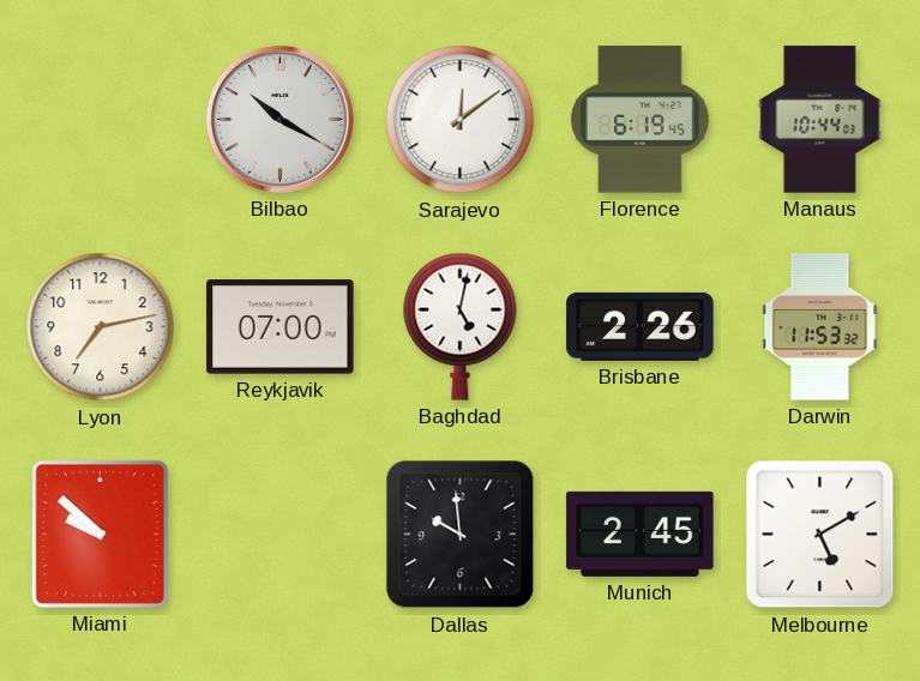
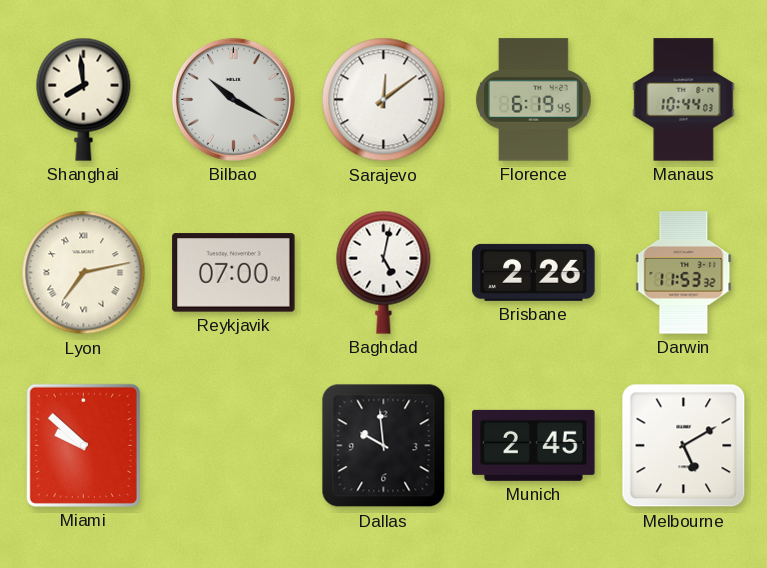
Shanghai: none -> 7:59 (84, 99)
Lyon numerals: Arabic -> Roman (84, 273)
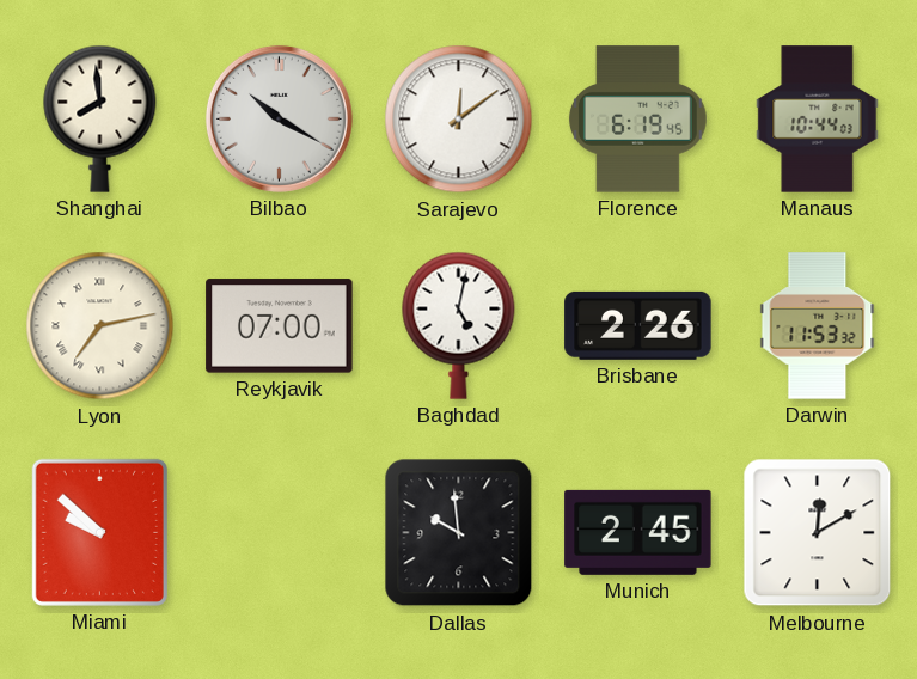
Melbourne: 5:10 -> 12:10 (818, 533)
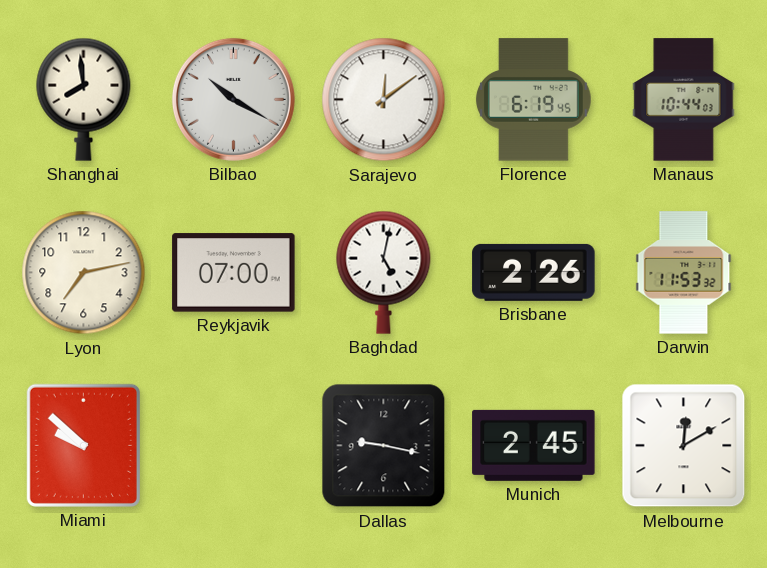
Lyon numerals: Roman -> Arabic (84, 273)
Dallas: 9:59 -> 9:17 (384, 446)
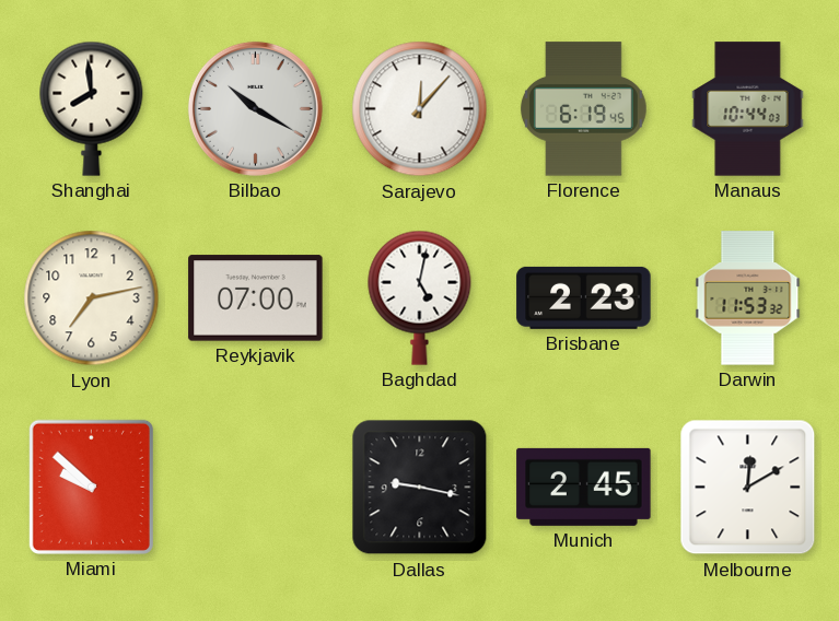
Sarajevo: 12:09 -> 12:07 (420, 109)
Brisbane: 2:26 -> 2:23 (584, 297)
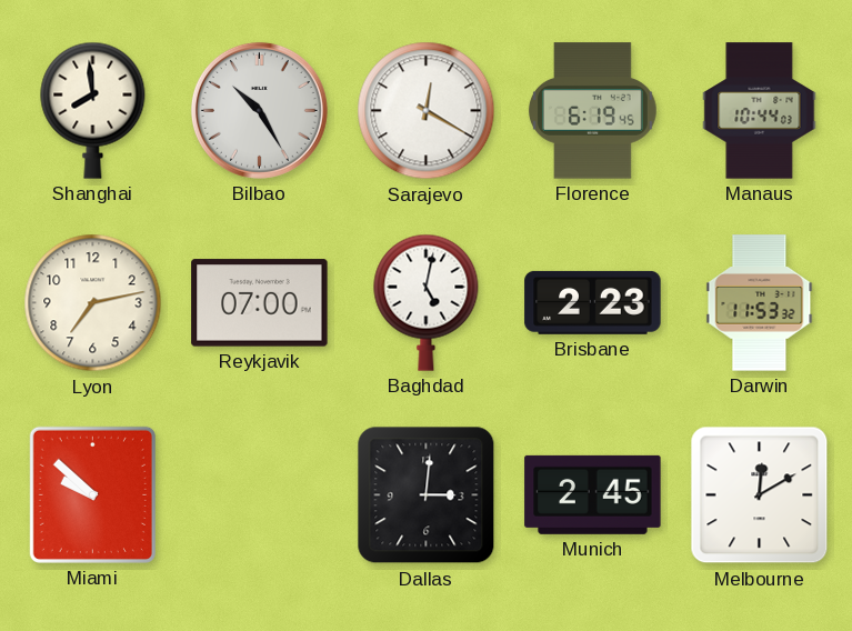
Bilbao: 10:20 -> 10:25 (259, 110)
Sarajevo: 12:07 -> 12:20 (427, 111)
Dallas: 9:17 -> 3:01 (427, 495)
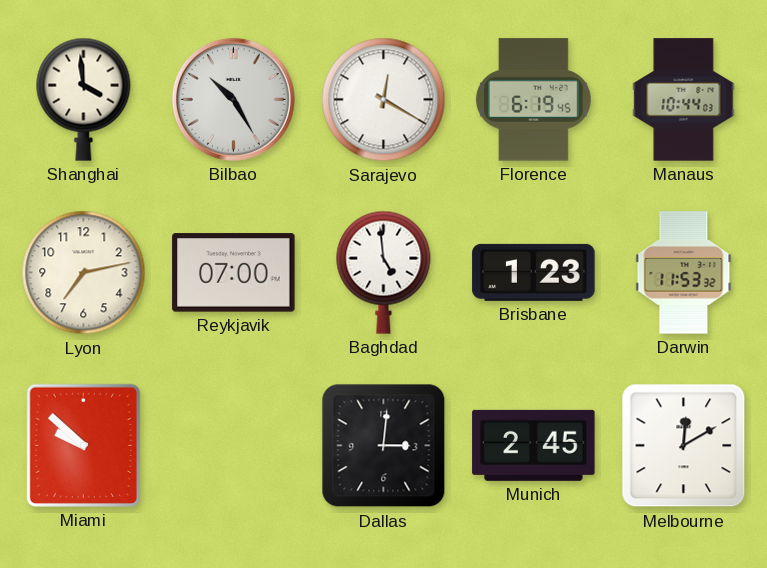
Shanghai: 7:59 -> 3:59 (84, 99)
Baghdad: 5:02 -> 4:59 (384, 272)
Brisbane: 2:23 -> 1:23 (534, 272)
